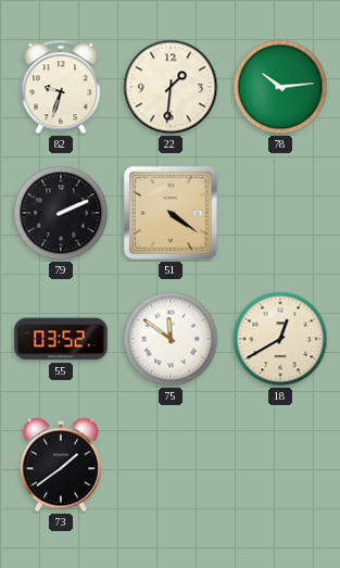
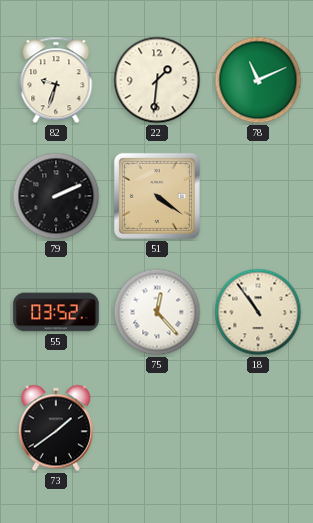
78: 10:14 -> 11:11 (258, 80)
75: 11:51 -> 12:23 (157, 312)
18: 12:40 -> 10:54 (258, 312)
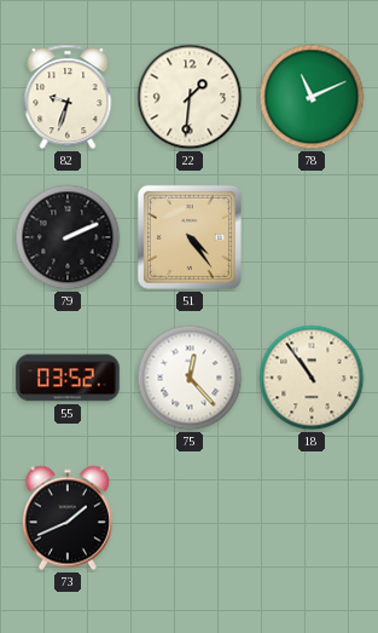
51: 4:21 -> 4:24 (190, 237)
73: 1:39 -> 1:41 (68, 518)
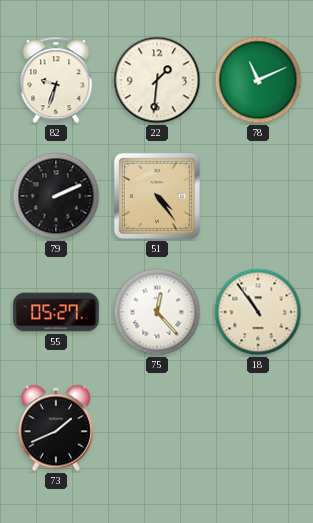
55: 03:52 -> 05:27 (56, 312)
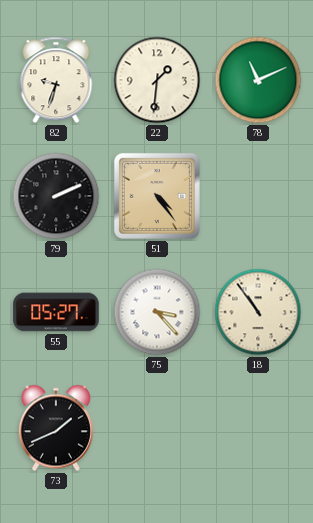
75: 12:23 -> 3:23 (157, 312)
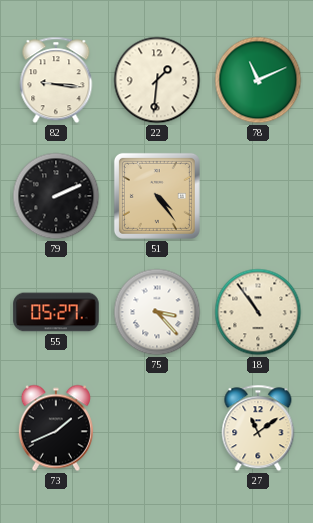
82: 9:33 -> 9:16 (56, 80)
27: none -> 11:09 (258, 428)
